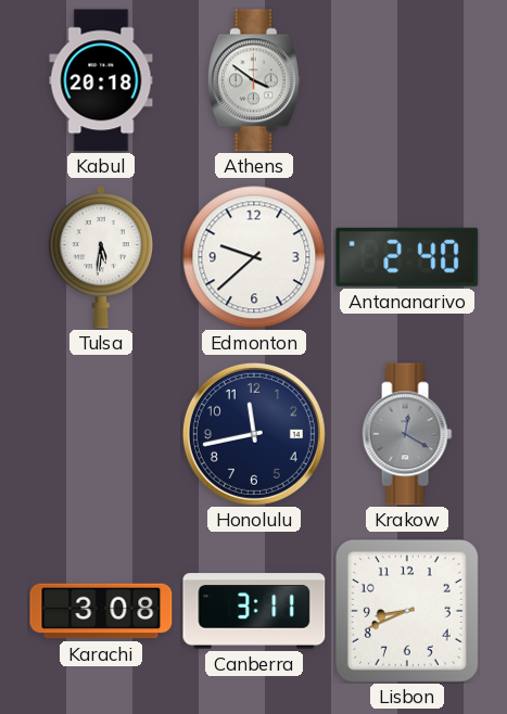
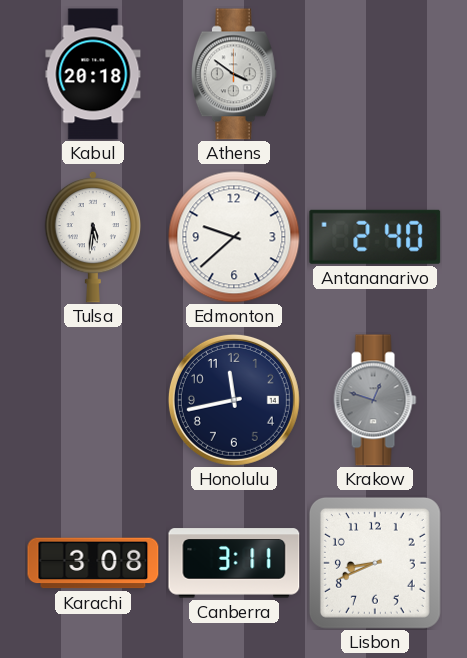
Krakow: 12:20 -> 12:48 (375, 400)
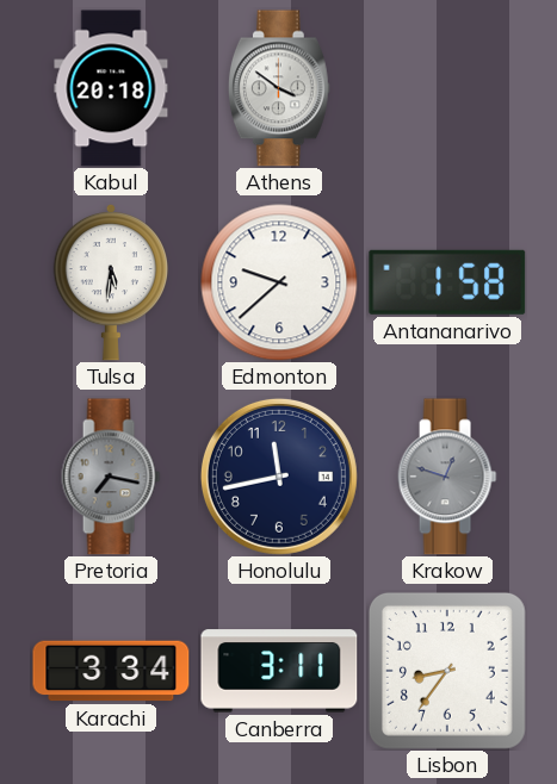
Antananarivo: 2:40 -> 1:58 (447, 282)
Pretoria: none -> 7:17 (111, 477)
Karachi: 3:08 -> 3:34 (111, 671)
Lisbon: 8:41 -> 8:36 (447, 671)
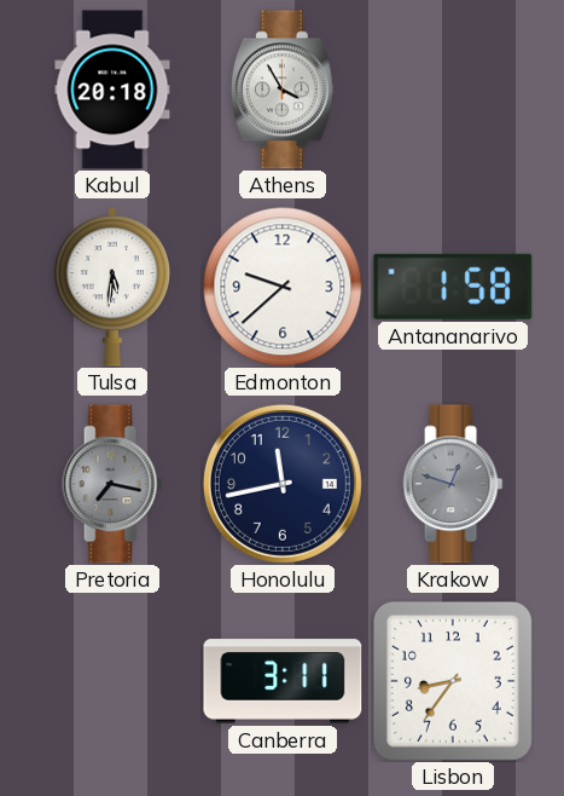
Athens: 3:51 -> 3:55 (283, 90)
Karachi: 3:34 -> none (111, 671)
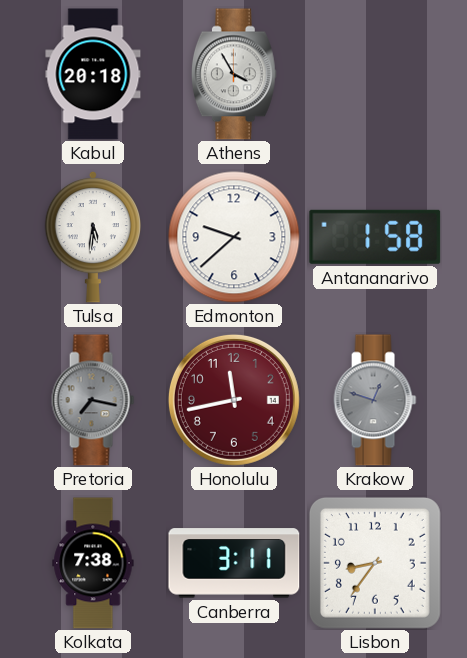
Honolulu dial: navy -> burgundy (234, 400)
Kolkata: none -> 7:38 (93, 563)
